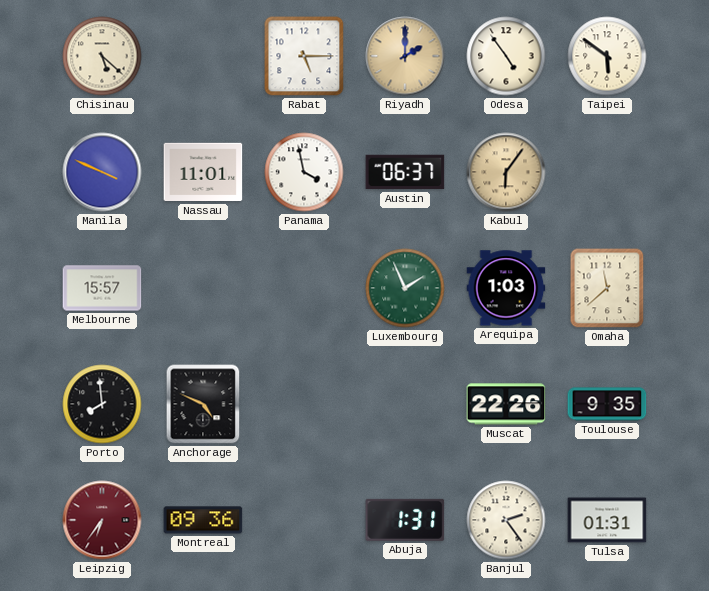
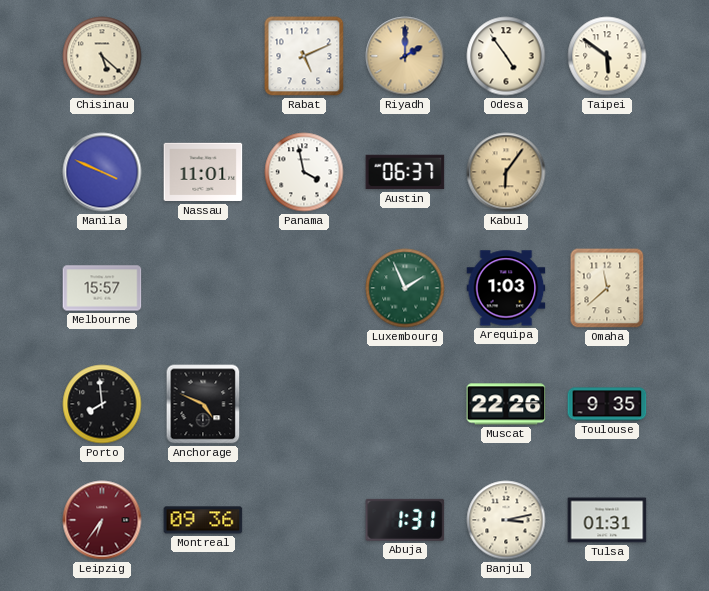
Rabat: 5:15 -> 5:11 (304, 56)
Banjul: 2:24 -> 3:13 (506, 520)
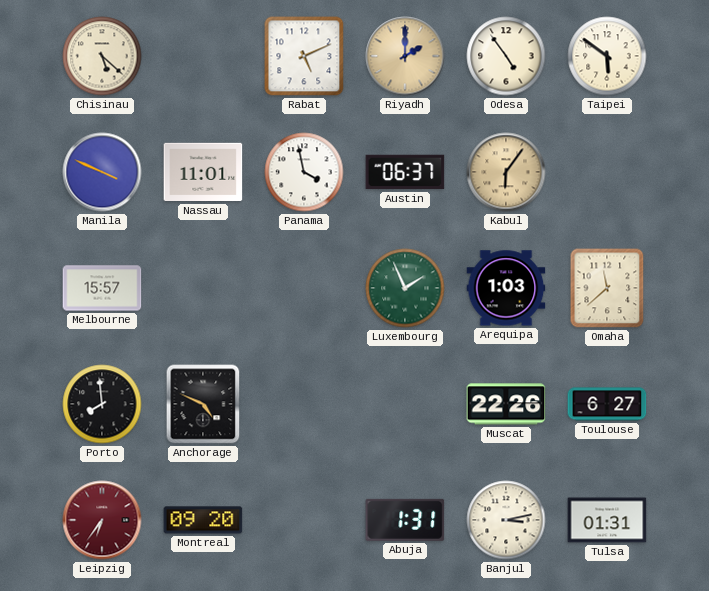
Toulouse: 9:35 -> 6:27 (607, 404)
Montreal: 09:36 -> 09:20 (203, 520)
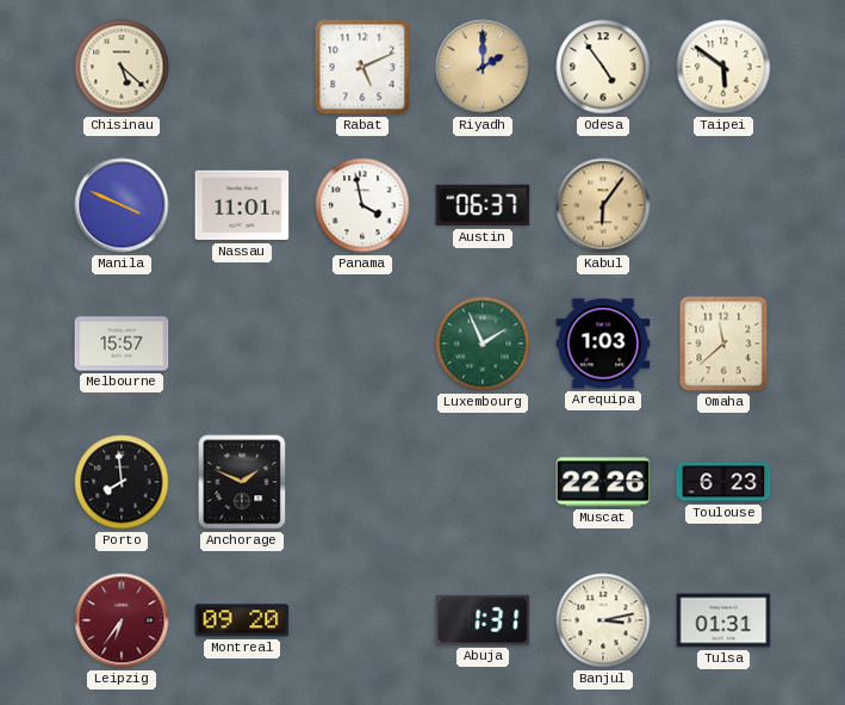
Anchorage: 4:49 -> 1:49 (242, 482)
Toulouse: 6:27 -> 6:23 (723, 482)
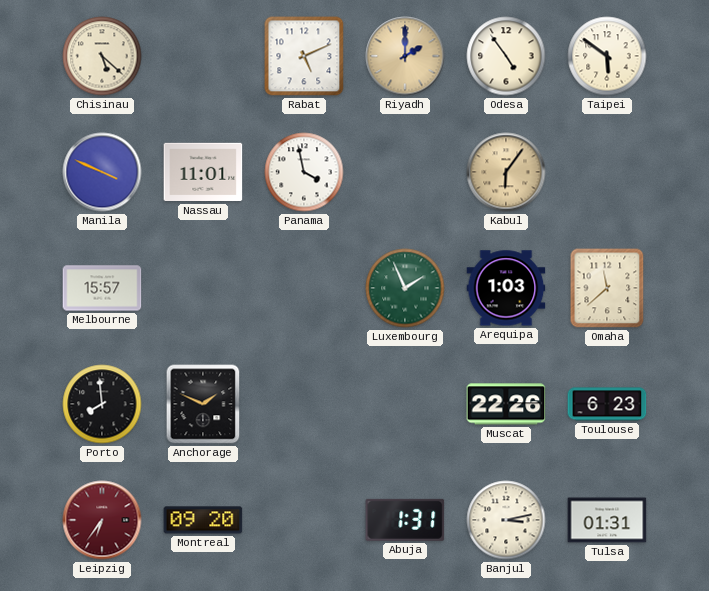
Austin: 06:37 -> none (483, 205)
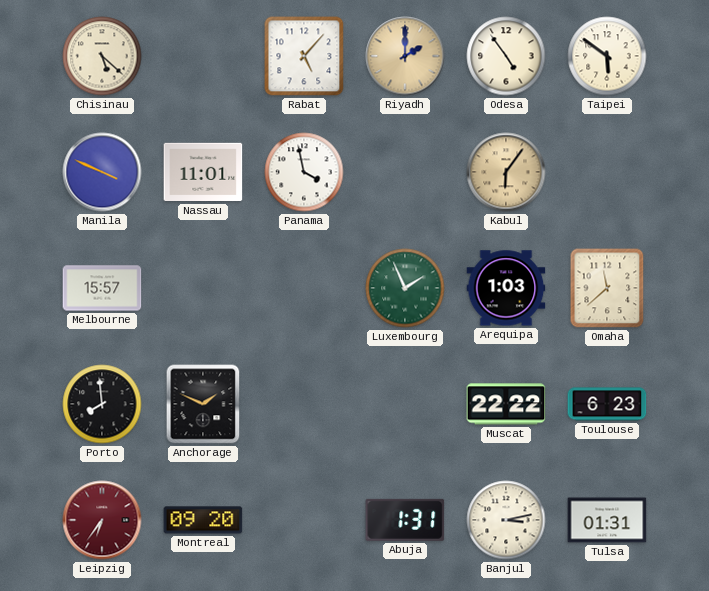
Rabat: 5:11 -> 5:07 (304, 56)
Muscat: 22:26 -> 22:22 (506, 404)
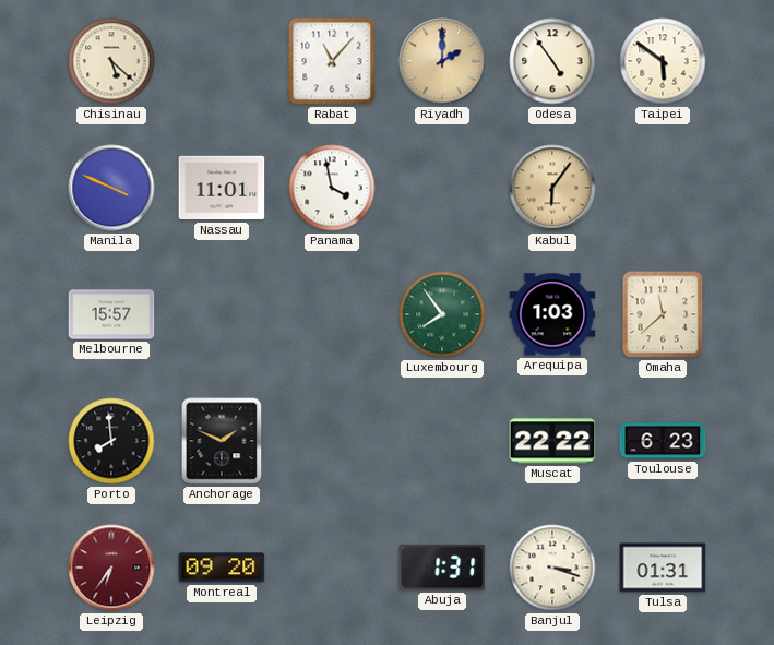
Rabat: 5:07 -> 11:07 (332, 61)
Luxembourg: 1:56 -> 7:54 (442, 314)
Banjul: 3:13 -> 3:18 (552, 568)
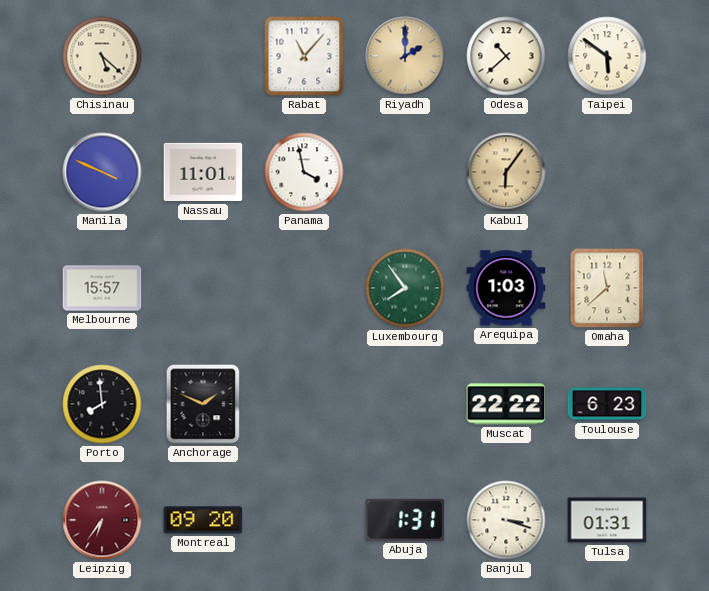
Odesa: 4:54 -> 10:38 (506, 56)
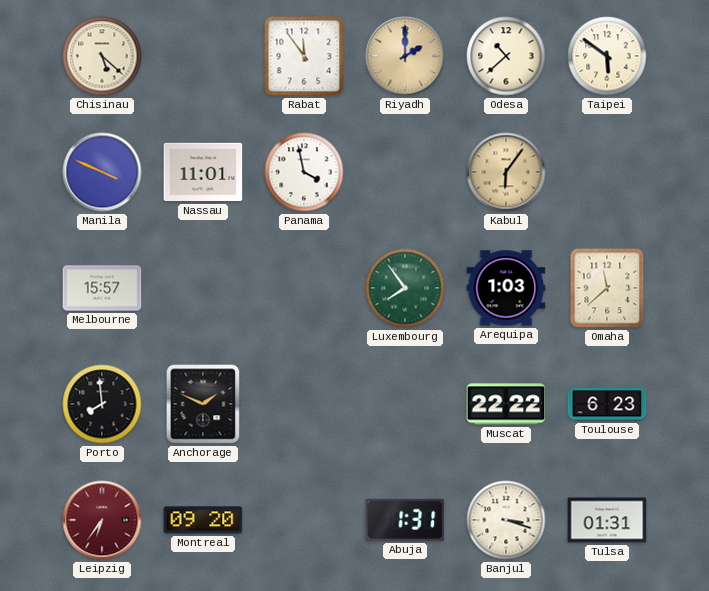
Rabat: 11:07 -> 11:54 (304, 56)
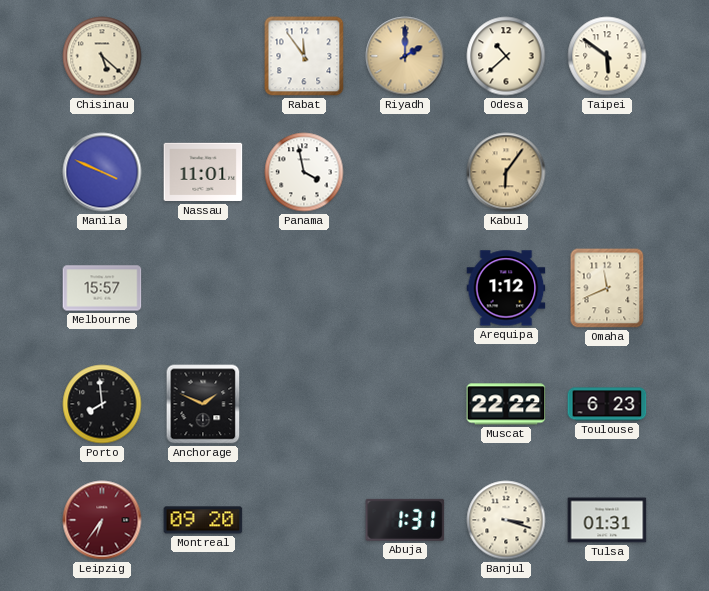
Luxembourg: 7:54 -> none (405, 288)
Arequipa: 1:03 -> 1:12 (506, 288)
Omaha: 11:38 -> 11:41 (607, 288)
